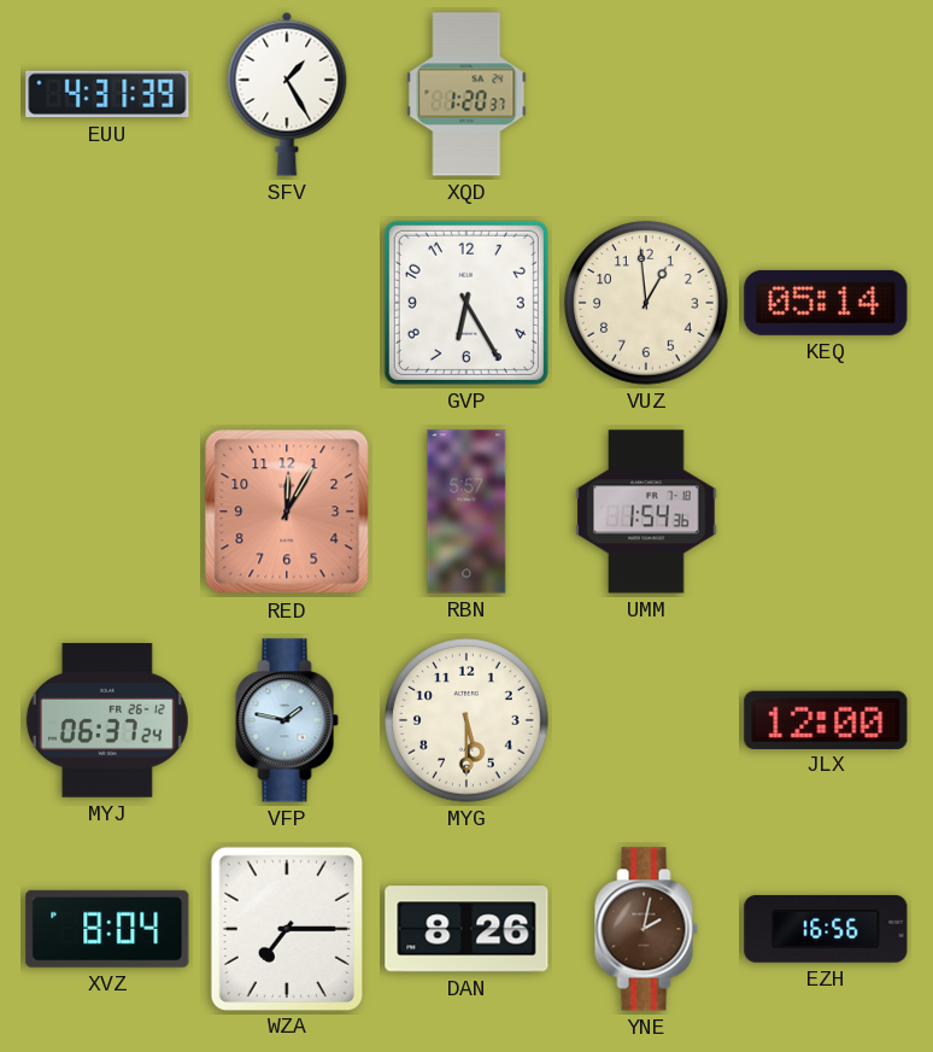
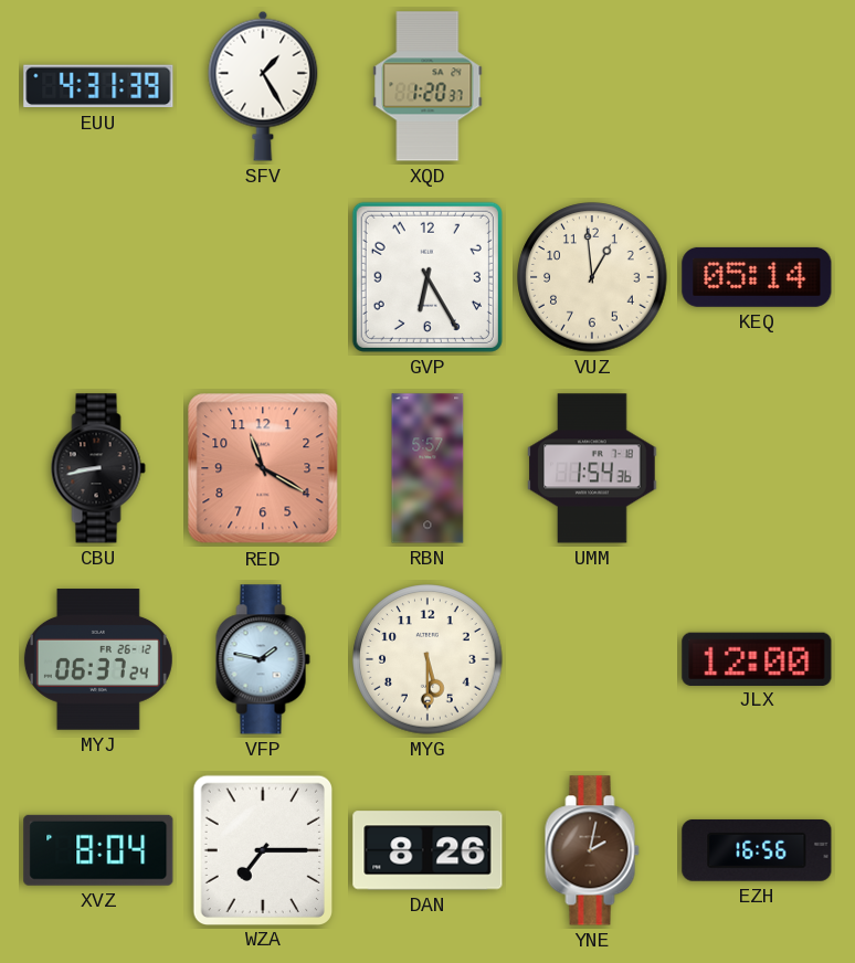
CBU: none -> 8:43 (98, 468)
RED: 12:05 -> 11:20 (263, 468)
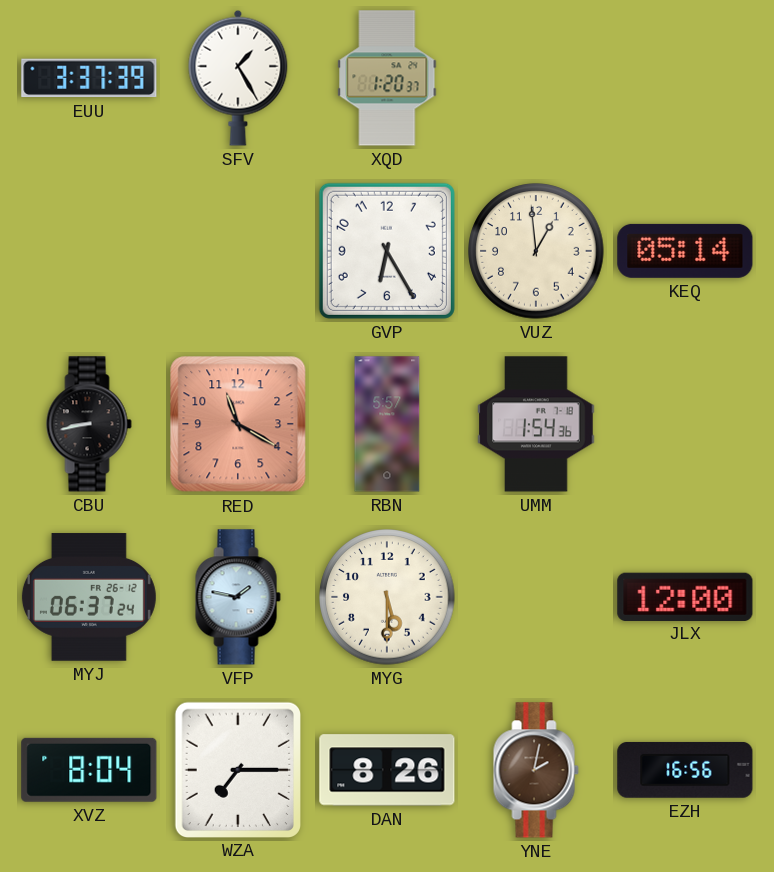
EUU: 4:31 -> 3:37 (89, 78)
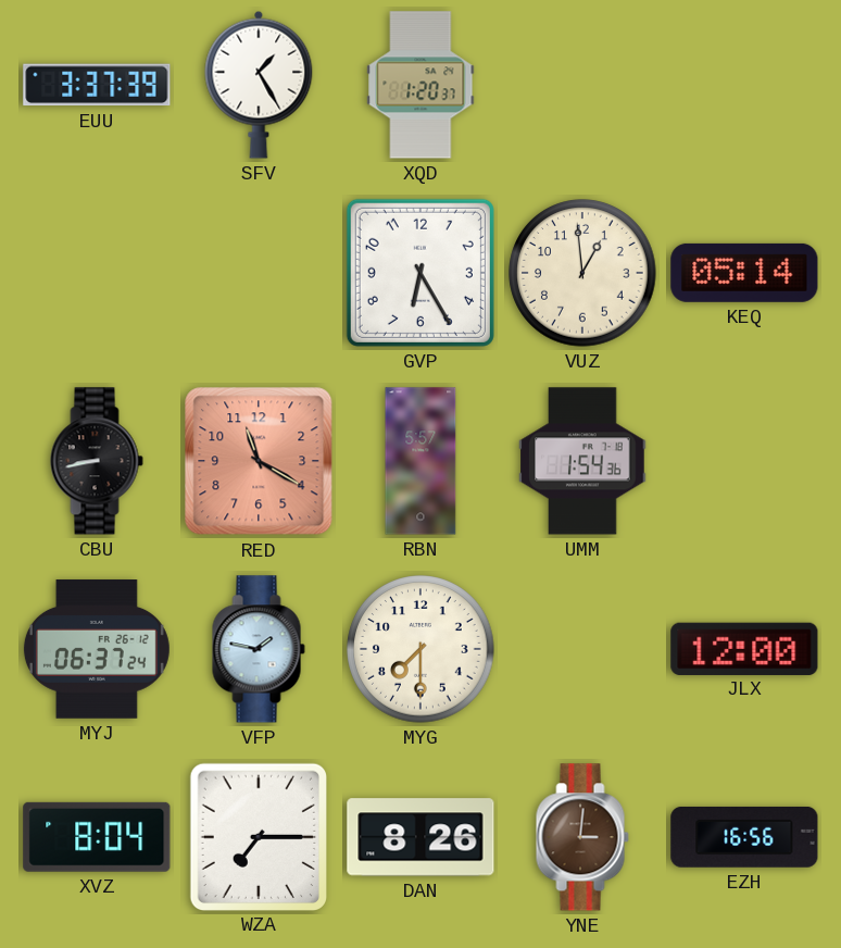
MYG: 5:30 -> 7:30 (421, 649)
YNE: 2:02 -> 3:01 (582, 837)
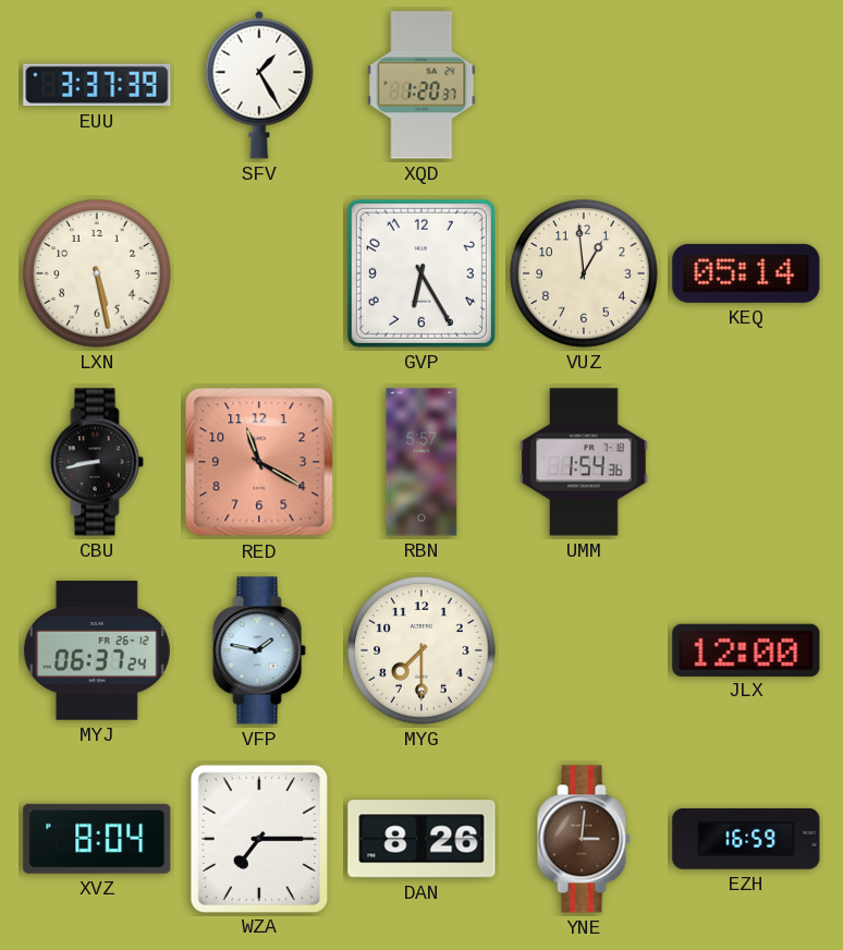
LXN: none -> 5:28 (97, 273)
EZH: 16:56 -> 16:59 (746, 839)
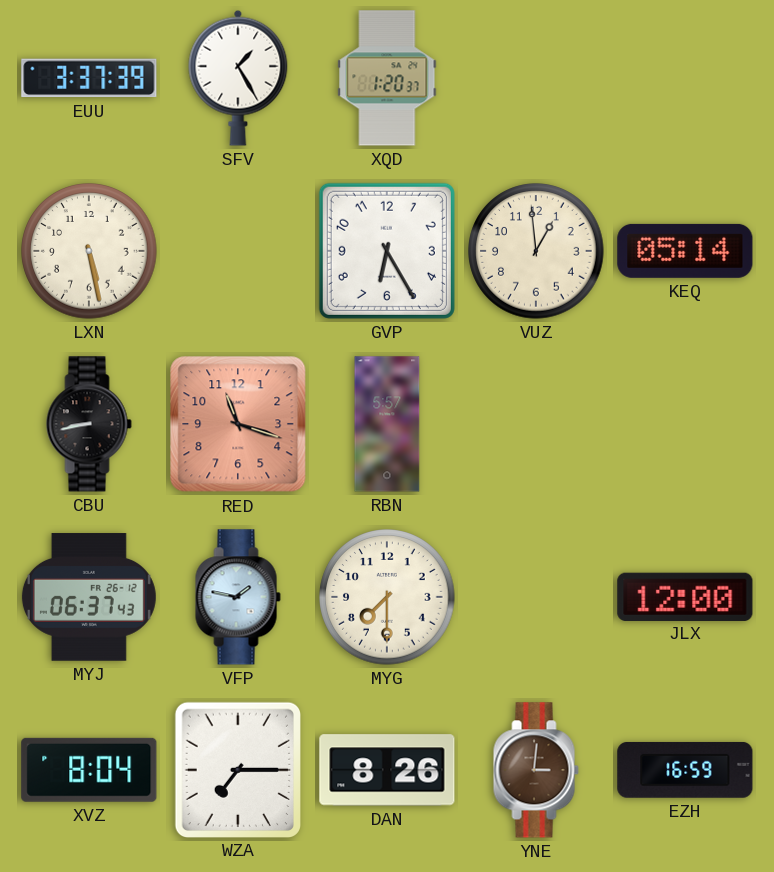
RED: 11:20 -> 11:18 (238, 424)
UMM: 1:54 -> none (584, 462)
MYJ: 06:37:24 -> 06:37:43 (89, 597)
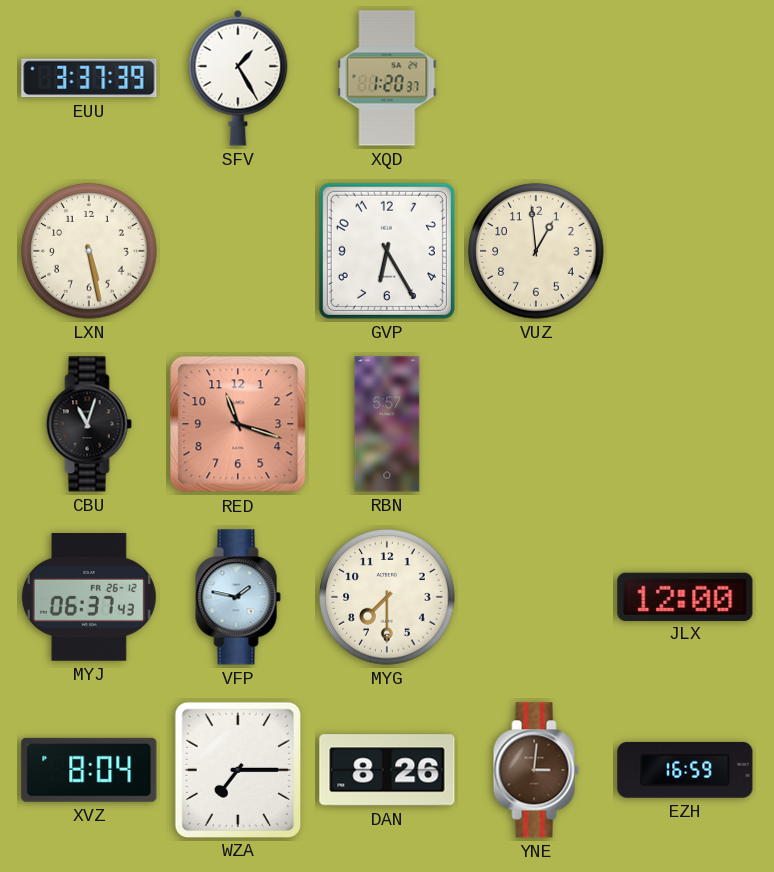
KEQ: 05:14 -> none (685, 251)
CBU: 8:43 -> 11:03 (89, 424)
